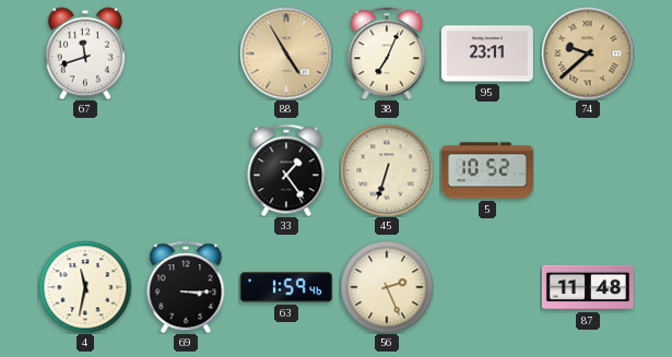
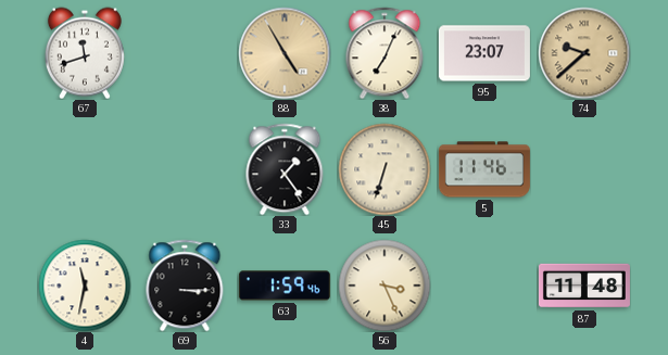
95: 23:11 -> 23:07 (484, 53)
5: 10:52 -> 11:46 (484, 169)
56: 2:26 -> 3:26 (385, 286)
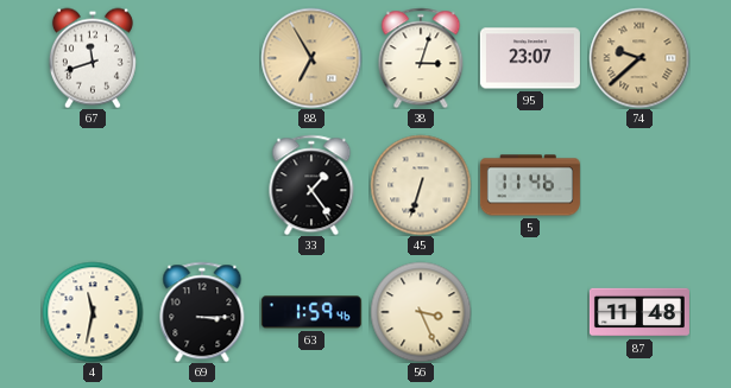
88: 4:55 -> 6:55 (311, 58)
38: 7:04 -> 3:03 (421, 58)
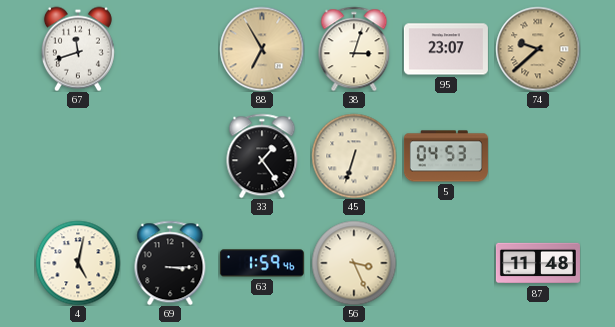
5: 11:46 -> 04:53 (446, 156)
4: 11:32 -> 5:02 (78, 263)
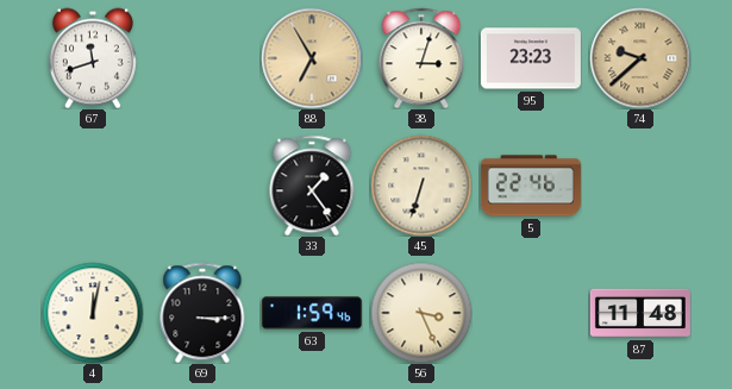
95: 23:07 -> 23:23 (531, 58)
5: 04:53 -> 22:46 (531, 186)
4: 5:02 -> 12:02 (93, 313)
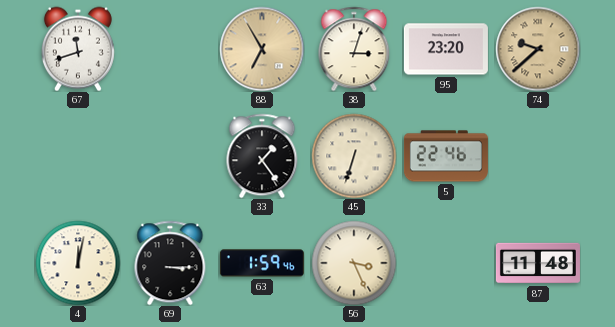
95: 23:23 -> 23:20 (446, 49)
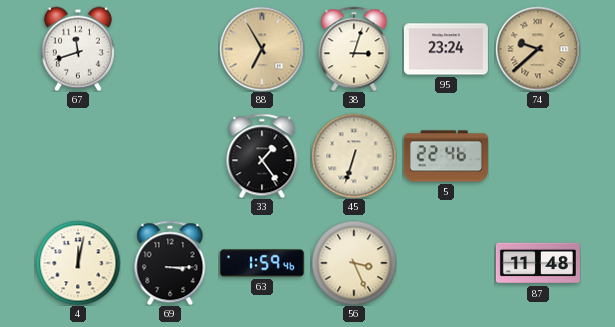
95: 23:20 -> 23:24 (446, 49)
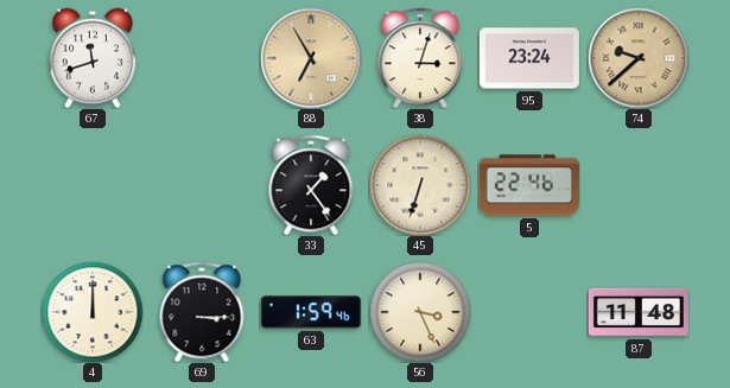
4: 12:02 -> 12:00 (93, 312)
